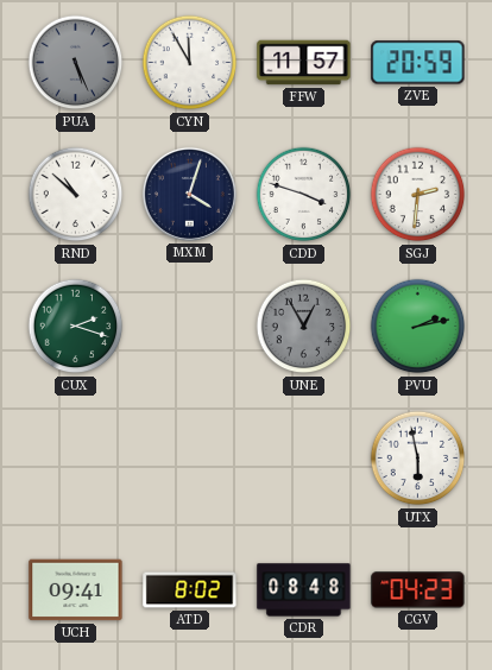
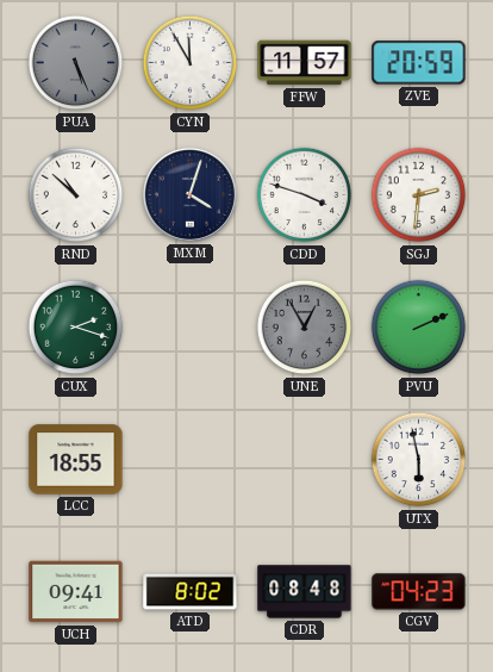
PVU: 2:13 -> 2:11 (419, 328)
LCC: none -> 18:55 (76, 460)
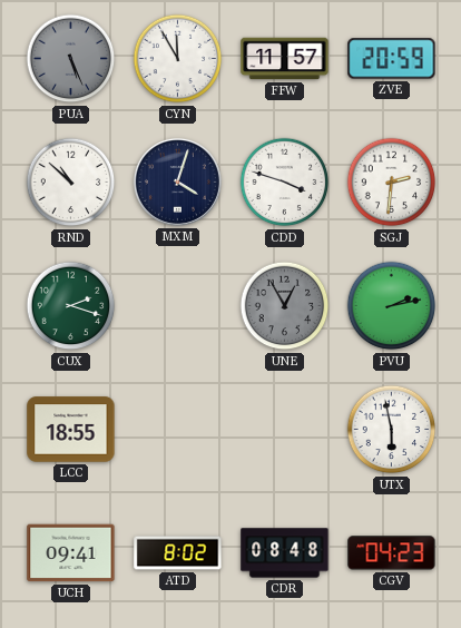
PVU: 2:11 -> 2:13 (392, 306)
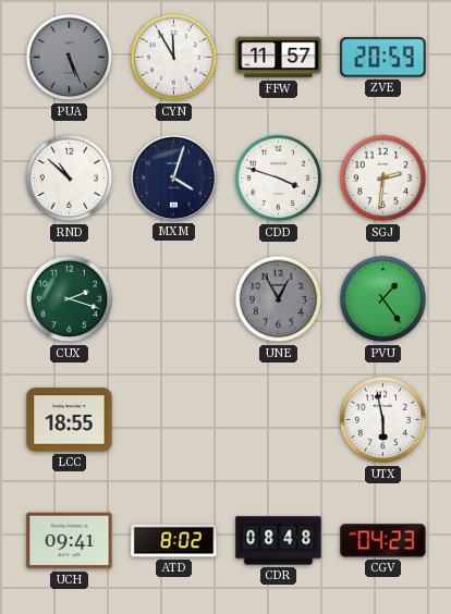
PVU: 2:13 -> 1:24 (383, 299)
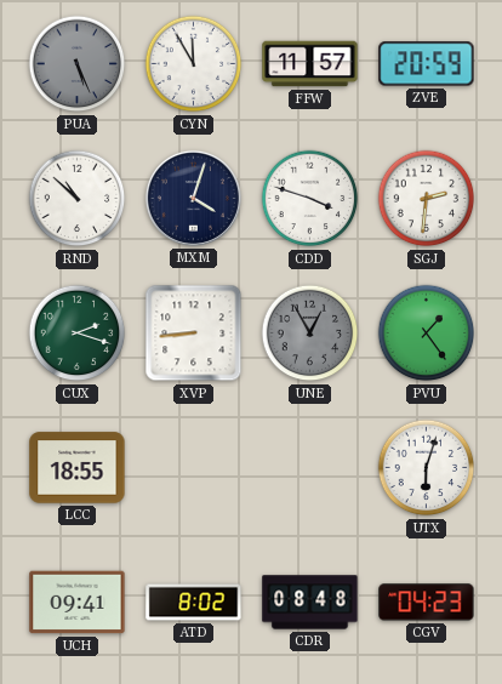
XVP: none -> 8:44 (194, 334)
UTX: 5:58 -> 6:03 (427, 468)
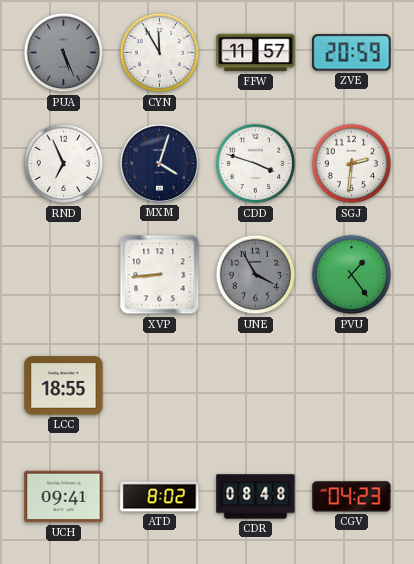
RND: 10:52 -> 6:56 (64, 164)
CUX: 2:18 -> none (78, 334)
UNE: 12:55 -> 3:55 (256, 275)
UTX: 6:03 -> none (427, 468)
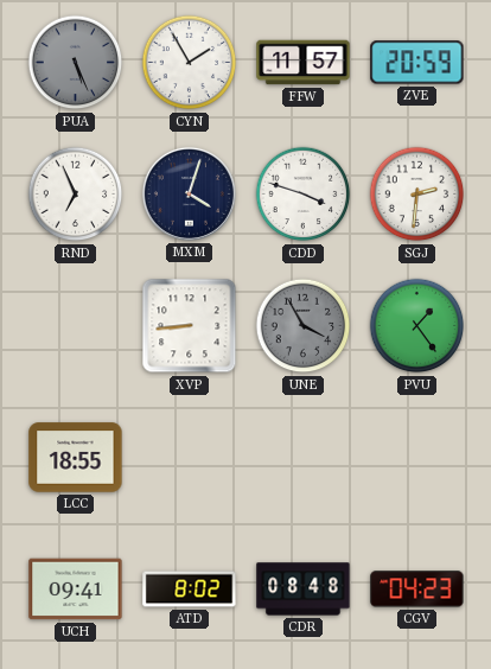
CYN: 11:55 -> 1:55 (190, 63)
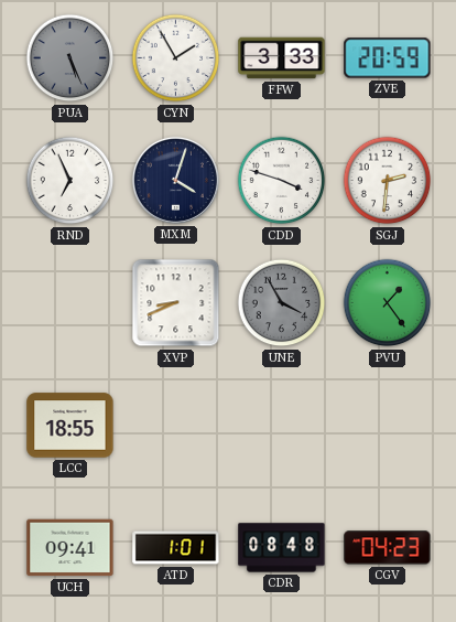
FFW: 11:57 -> 3:33 (282, 58)
XVP: 8:44 -> 8:41 (176, 303)
ATD: 8:02 -> 1:01 (176, 548)
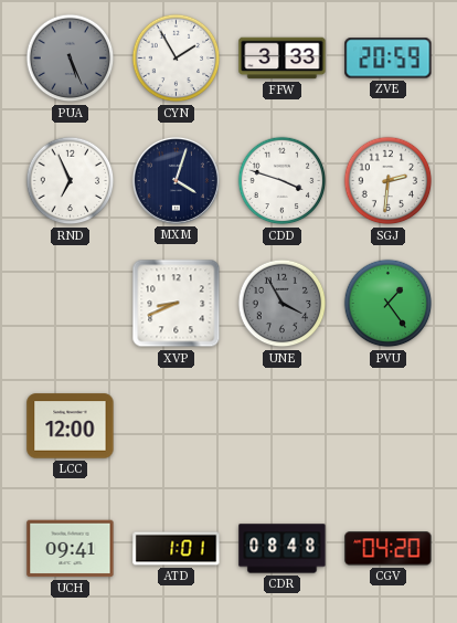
LCC: 18:55 -> 12:00 (71, 426)
CGV: 04:23 -> 04:20 (389, 549)
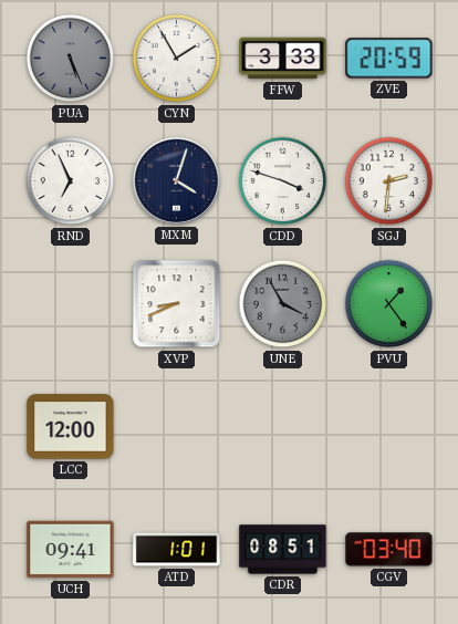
CDR: 08:48 -> 08:51 (283, 550)
CGV: 04:20 -> 03:40 (389, 550)
